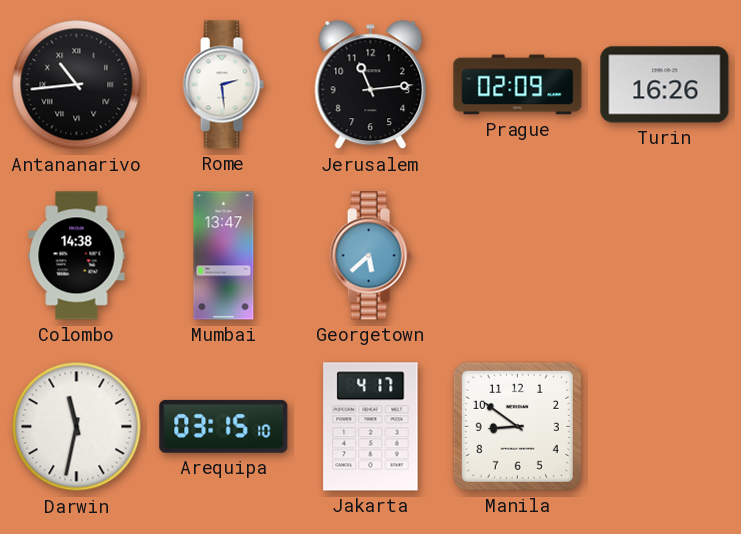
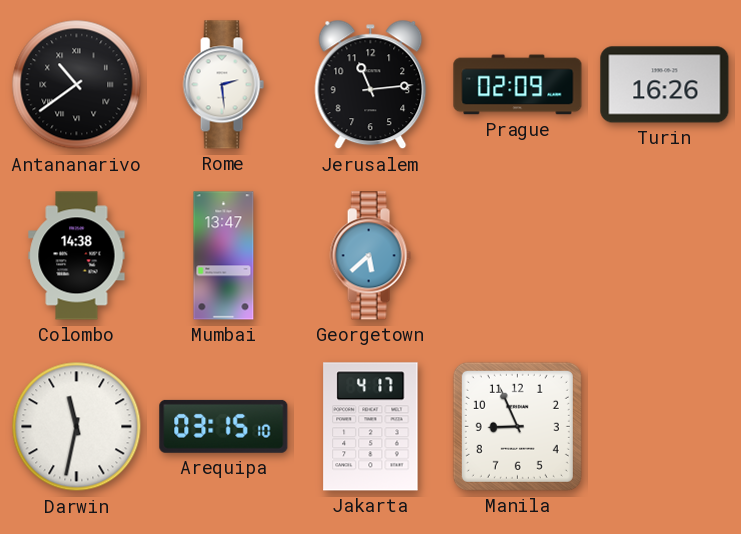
Antananarivo: 10:44 -> 10:39 (77, 85)
Manila: 8:51 -> 8:56 (517, 426)
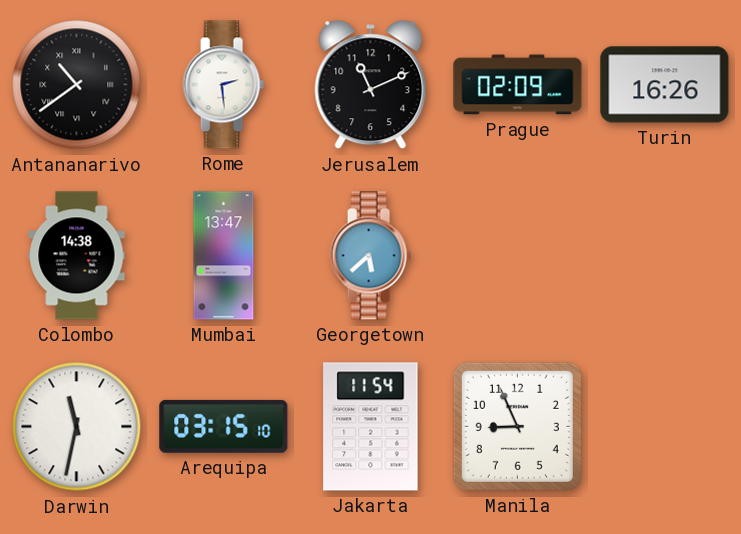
Jerusalem: 11:14 -> 11:11 (371, 85)
Jakarta: 4:17 -> 11:54 (371, 427)
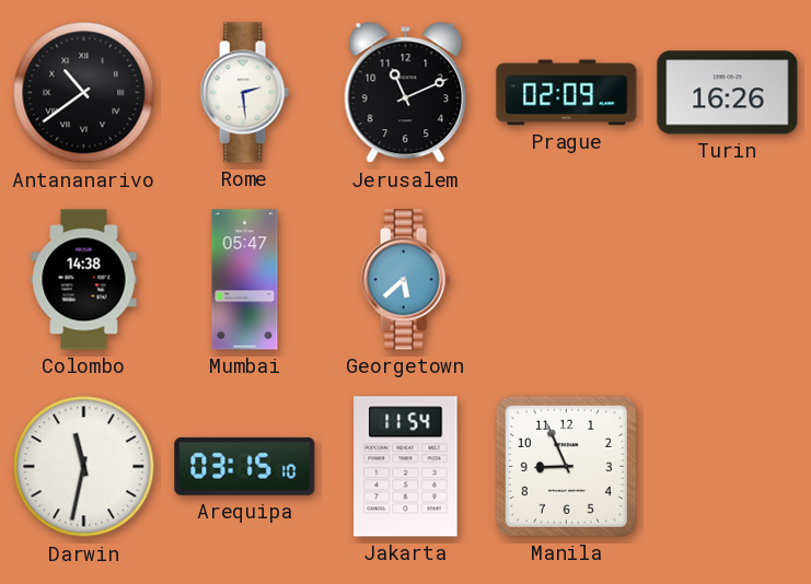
Mumbai: 13:47 -> 05:47 (245, 280)
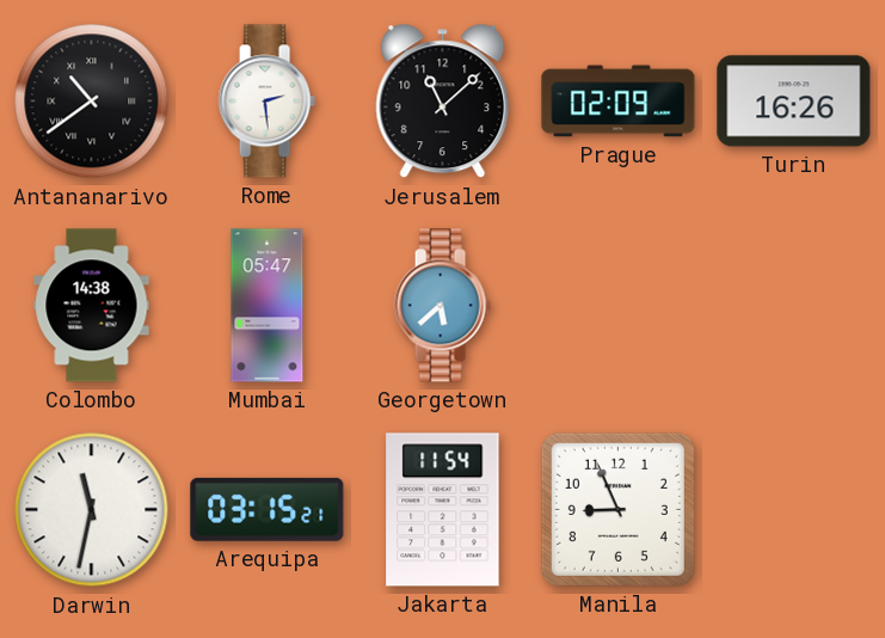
Jerusalem: 11:11 -> 11:08 (443, 102)
Arequipa: 03:15:10 -> 03:15:21 (268, 509)
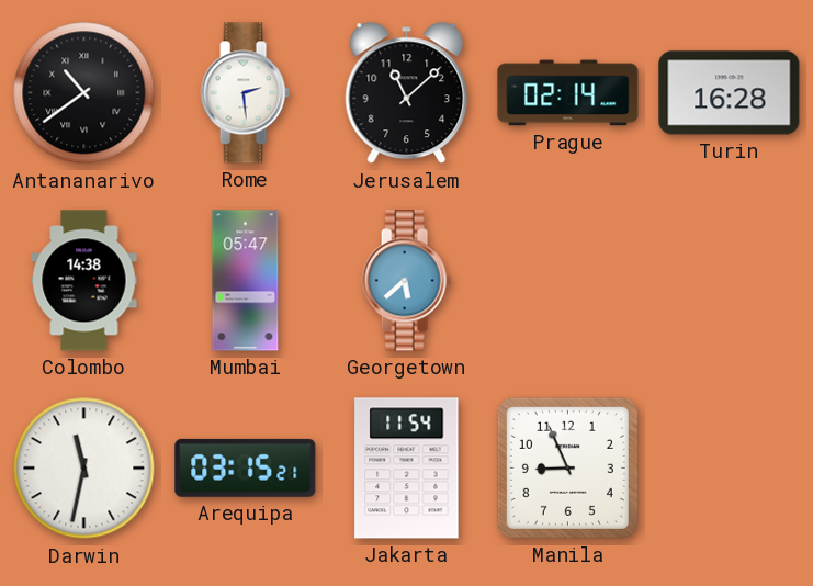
Prague: 02:09 -> 02:14 (568, 93)
Turin: 16:26 -> 16:28 (730, 93)
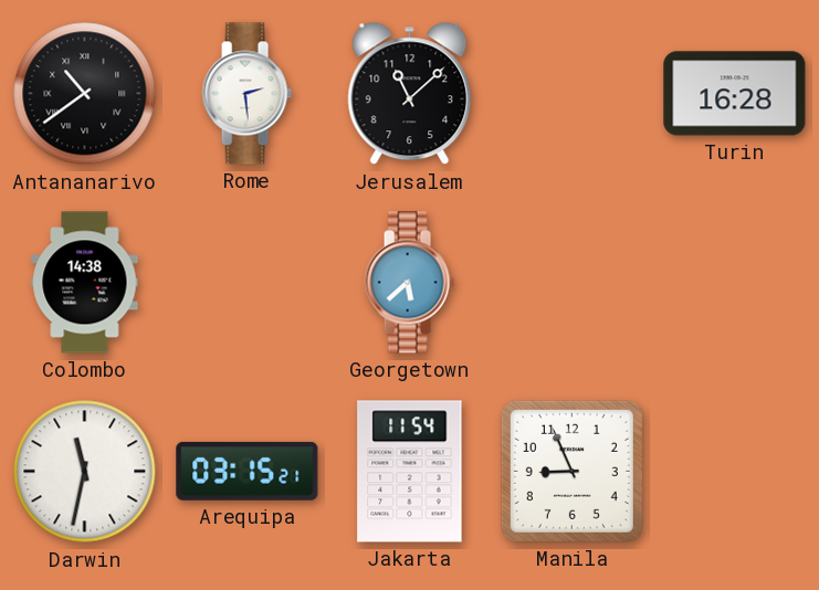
Prague: 02:14 -> none (568, 93)
Mumbai: 05:47 -> none (246, 281)
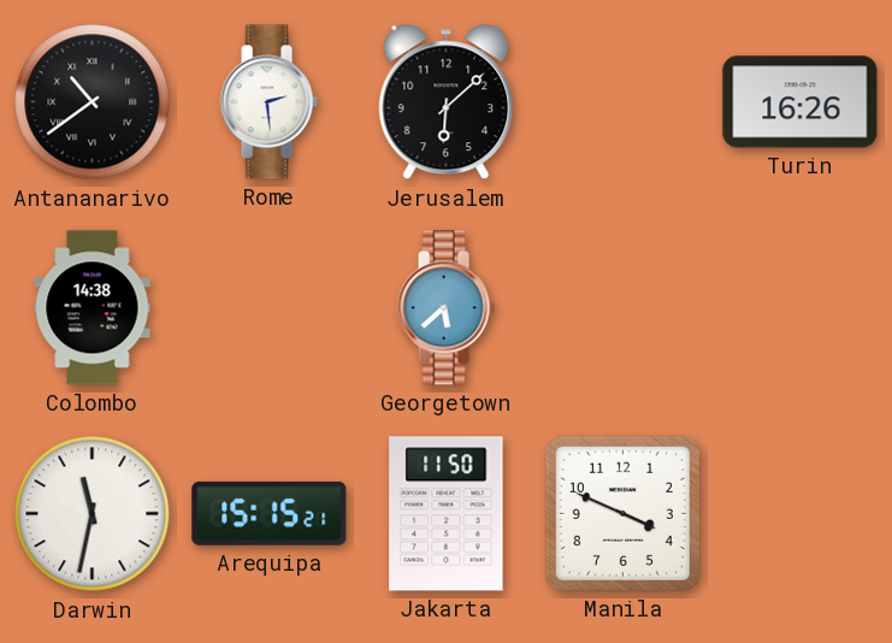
Jerusalem: 11:08 -> 6:08 (447, 102)
Turin: 16:28 -> 16:26 (801, 102)
Arequipa: 03:15 -> 15:15 (270, 513)
Jakarta: 11:54 -> 11:50 (447, 514)
Manila: 8:56 -> 3:49 (622, 513)
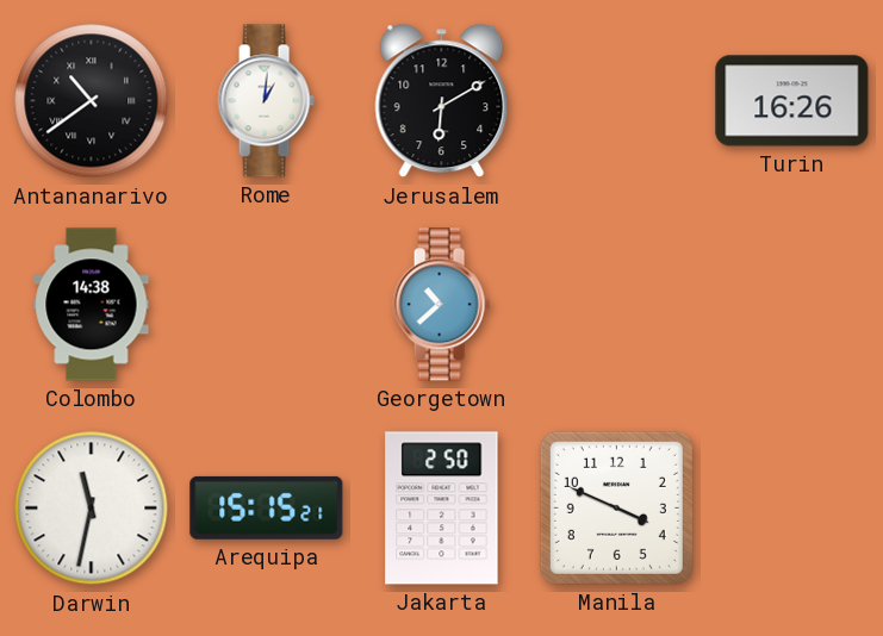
Rome: 2:29 -> 1:01 (266, 101)
Jerusalem: 6:08 -> 6:10 (442, 101)
Georgetown: 5:38 -> 10:38 (441, 305)
Jakarta: 11:50 -> 2:50 (442, 509)
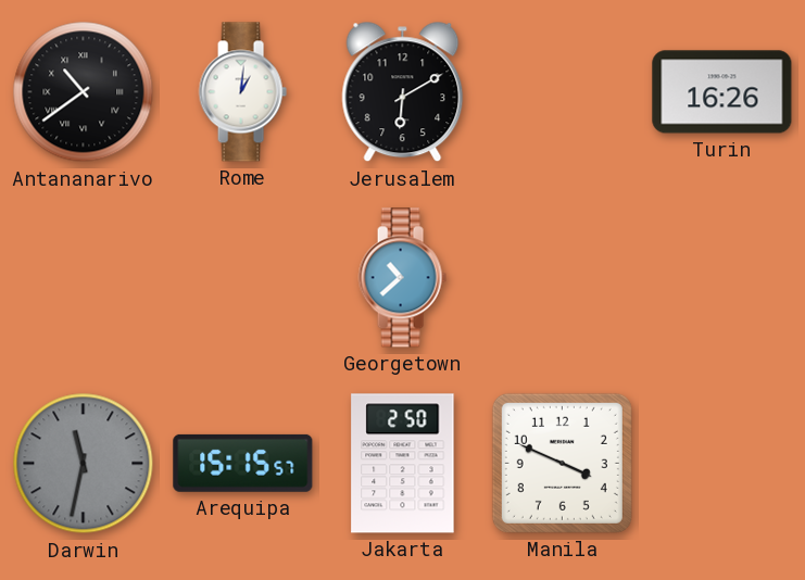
Colombo: 14:38 -> none (92, 305)
Darwin dial: white -> grey (84, 464)
Arequipa: 15:15:21 -> 15:15:57 (243, 463)
